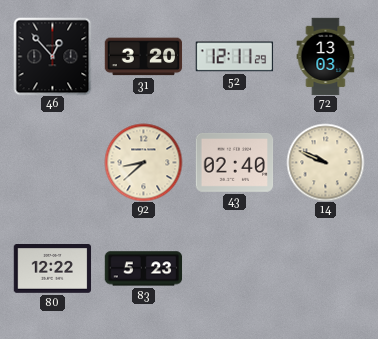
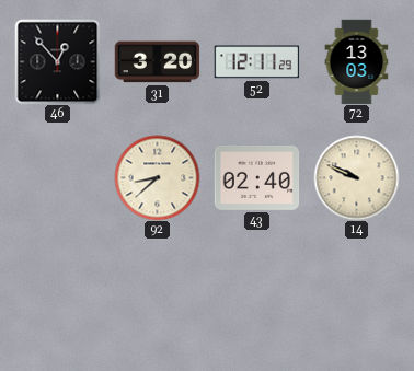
80: 12:22 -> none (52, 269)
83: 5:23 -> none (143, 269)
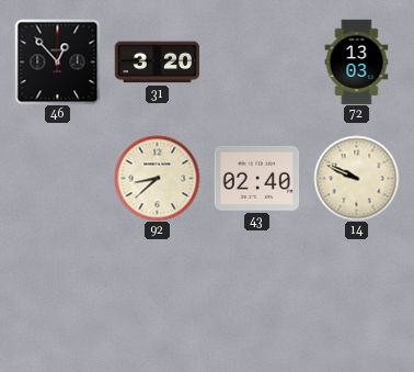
52: 12:11 -> none (256, 62)
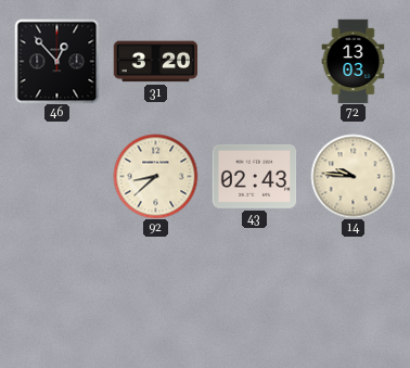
43: 02:40 -> 02:43 (254, 176)
14: 9:49 -> 9:46 (353, 176)
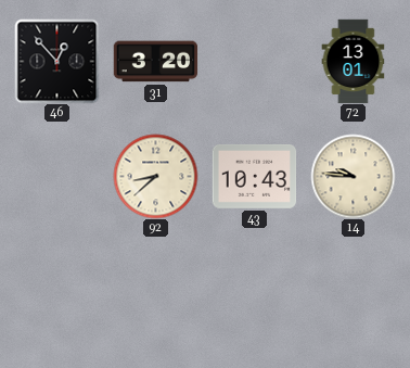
72: 13:03 -> 13:01 (354, 61)
43: 02:43 -> 10:43 (254, 176)
